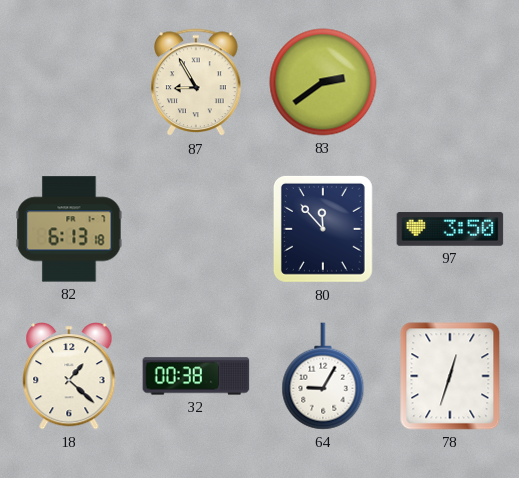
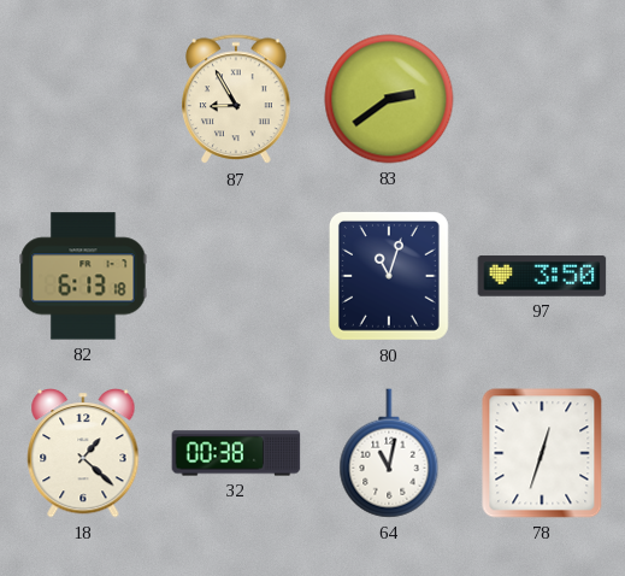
80: 11:53 -> 11:03 (389, 276)
64: 9:05 -> 11:02 (389, 453)
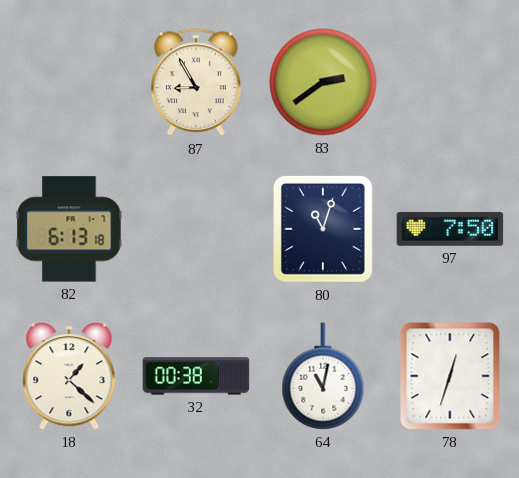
97: 3:50 -> 7:50 (450, 229)
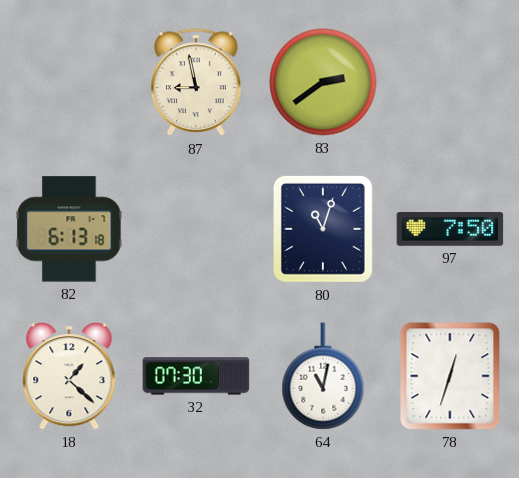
87: 8:55 -> 8:58 (197, 83)
32: 00:38 -> 07:30 (196, 376)
